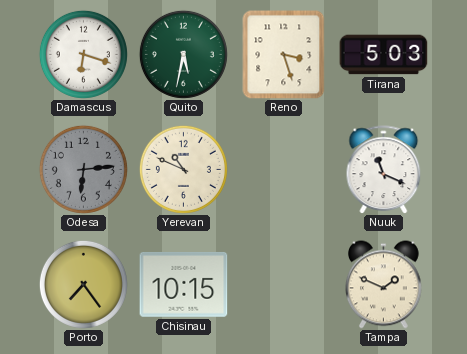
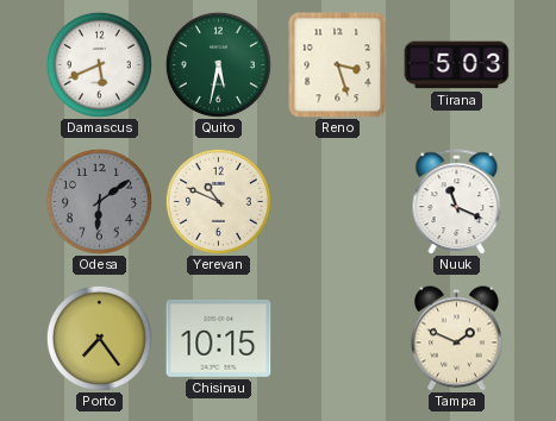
Damascus: 6:18 -> 5:41 (99, 64)
Odesa: 6:14 -> 6:09 (99, 201)
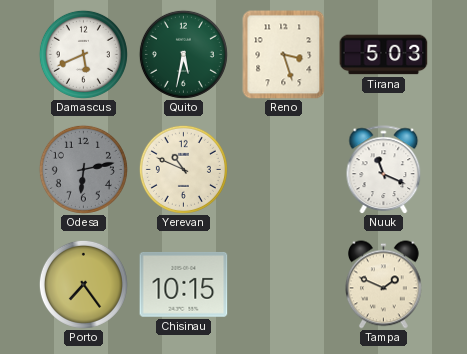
Odesa: 6:09 -> 6:13 (83, 169)
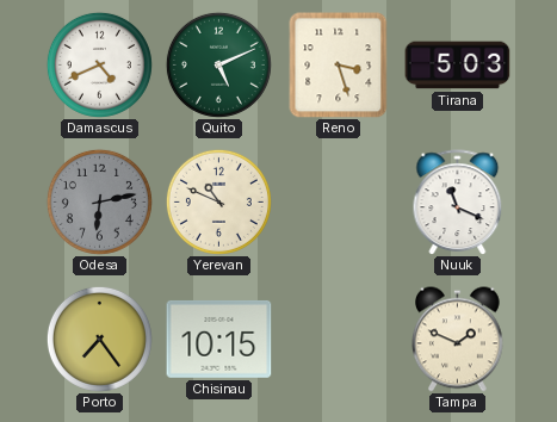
Damascus: 5:41 -> 4:41 (99, 64)
Quito: 5:32 -> 5:11 (218, 64)
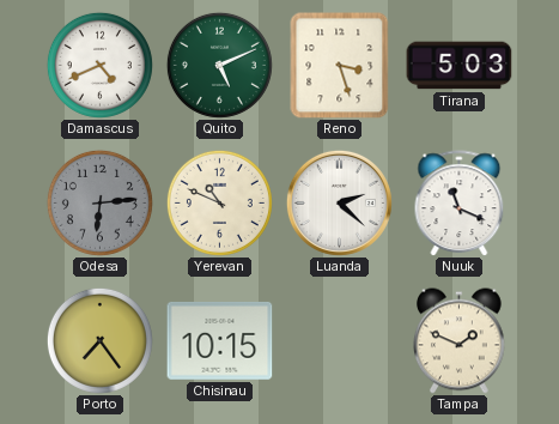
Odesa: 6:13 -> 6:14 (99, 202)
Luanda: none -> 2:22 (339, 202)
